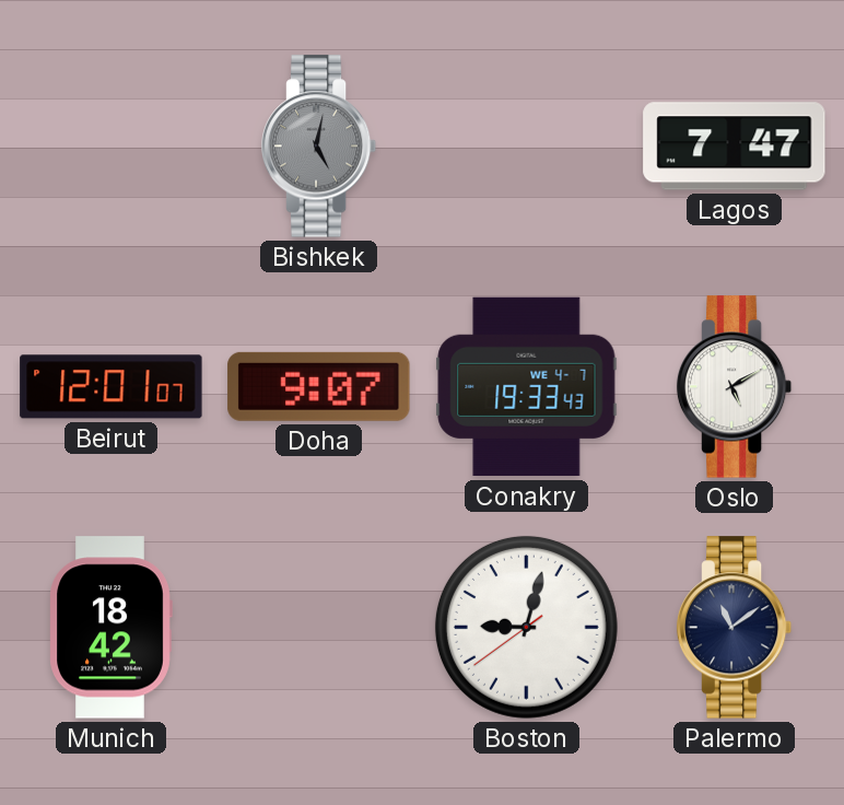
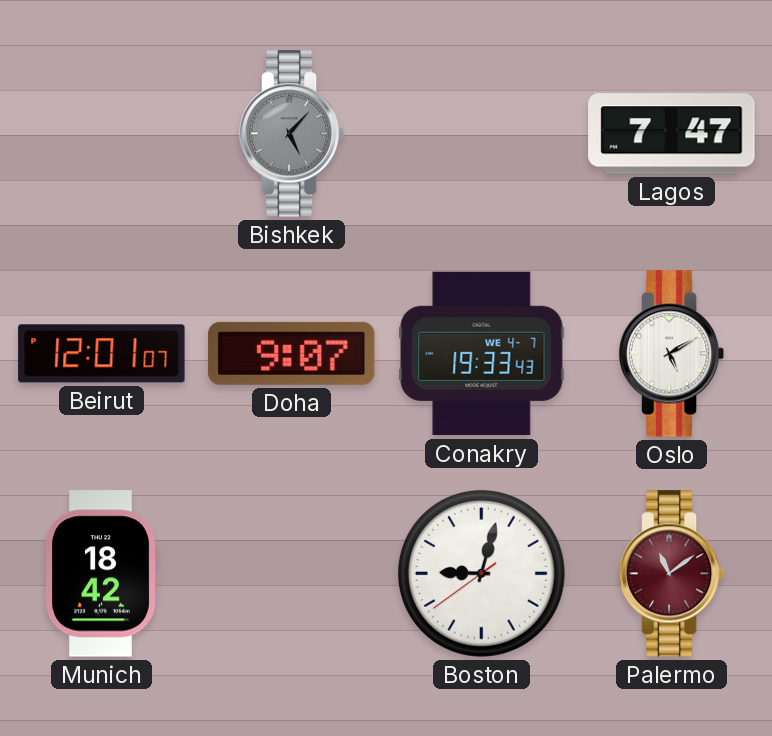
Bishkek: 5:02 -> 5:07 (292, 134)
Palermo dial: navy -> burgundy (672, 574)
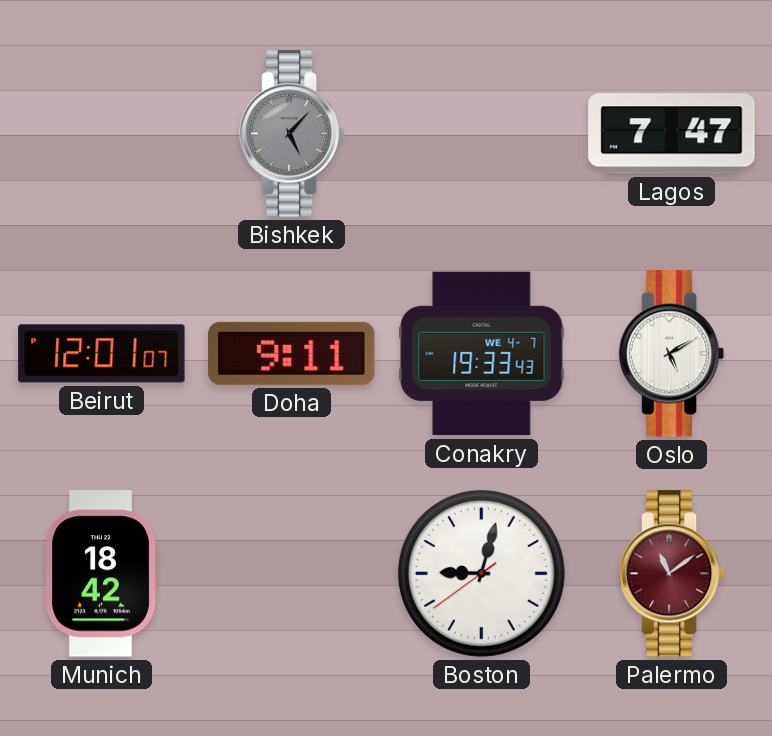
Doha: 9:07 -> 9:11 (292, 353)
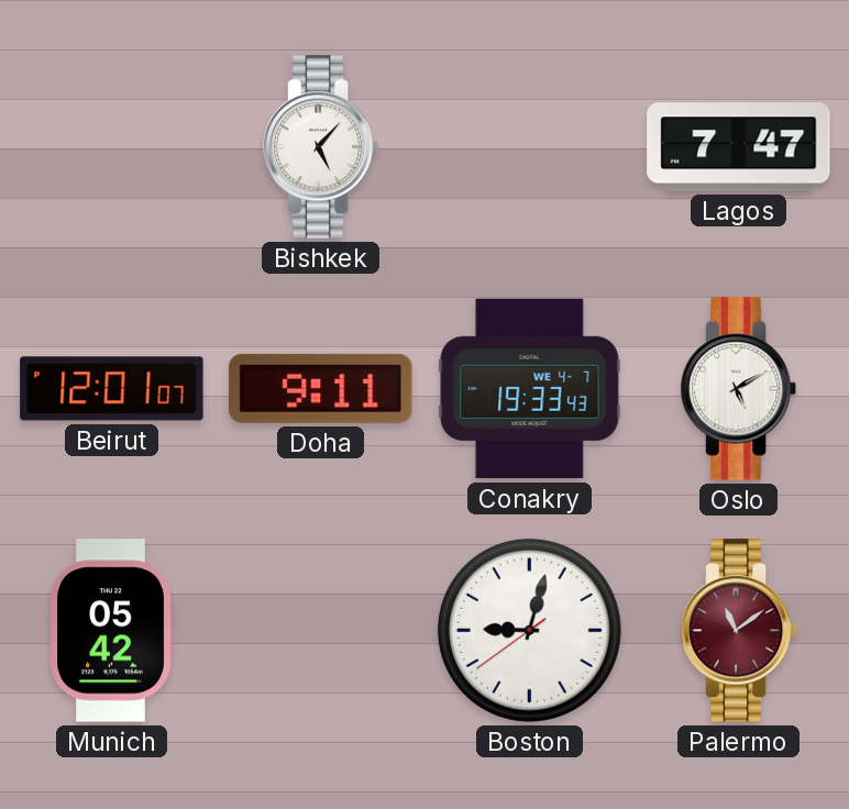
Bishkek dial: grey -> white (321, 147)
Munich: 18:42 -> 05:42 (111, 631)
